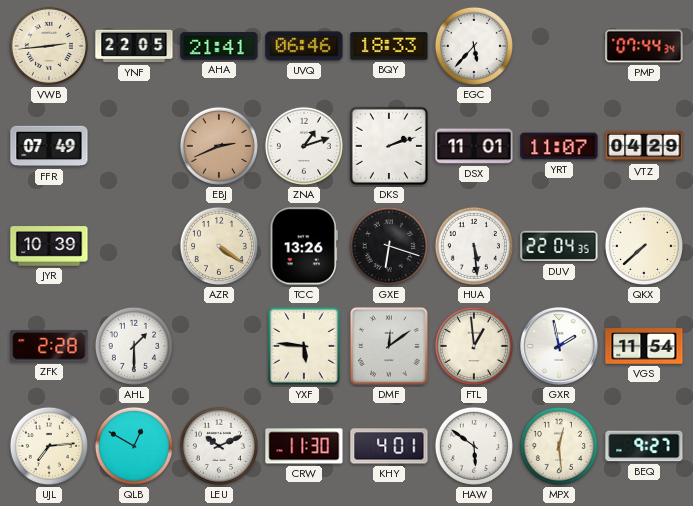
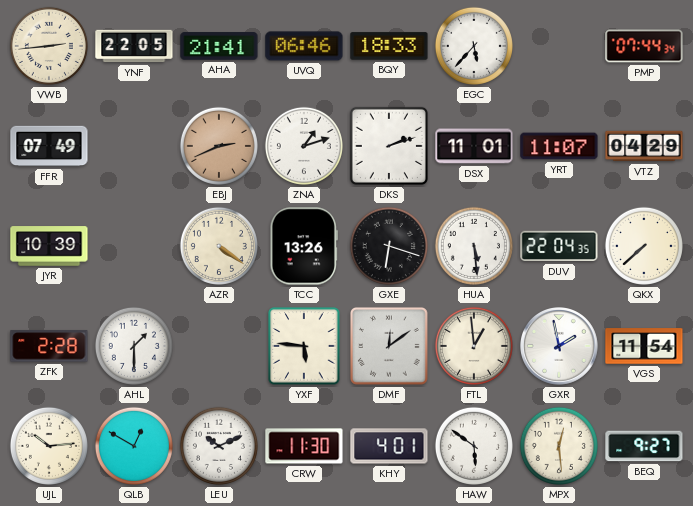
UJL: 7:14 -> 10:14 (49, 446)
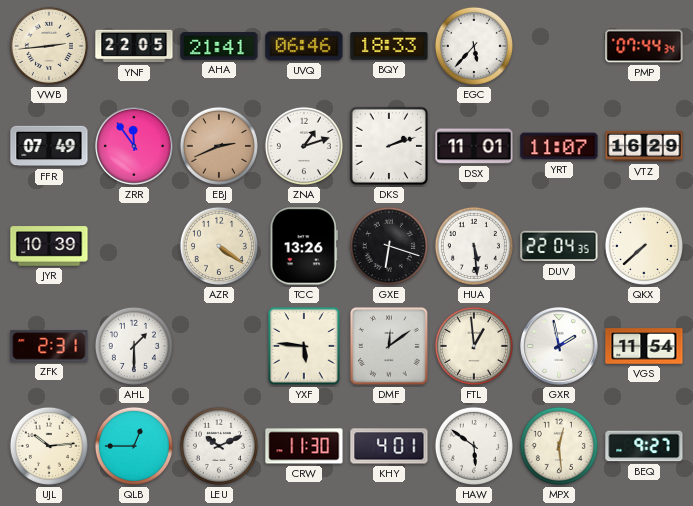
ZRR: none -> 11:54 (135, 147)
VTZ: 04:29 -> 16:29 (644, 146)
ZFK: 2:28 -> 2:31 (49, 346)
QLB: 12:50 -> 12:45 (134, 446)
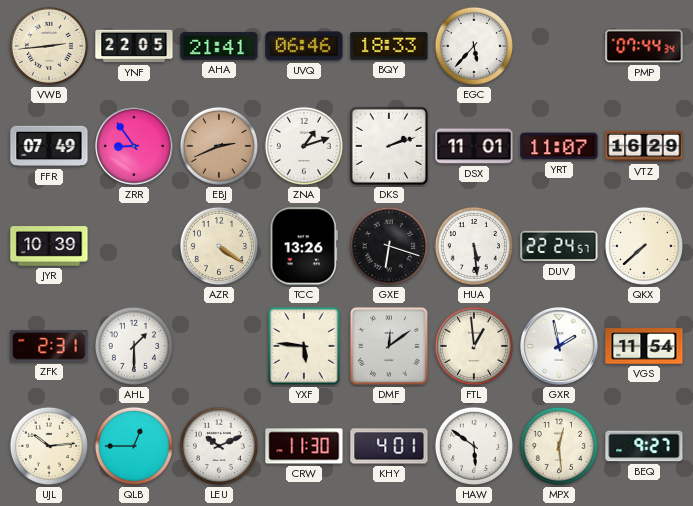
ZRR: 11:54 -> 8:54 (135, 147)
DUV: 22:04 -> 22:24 (559, 246)
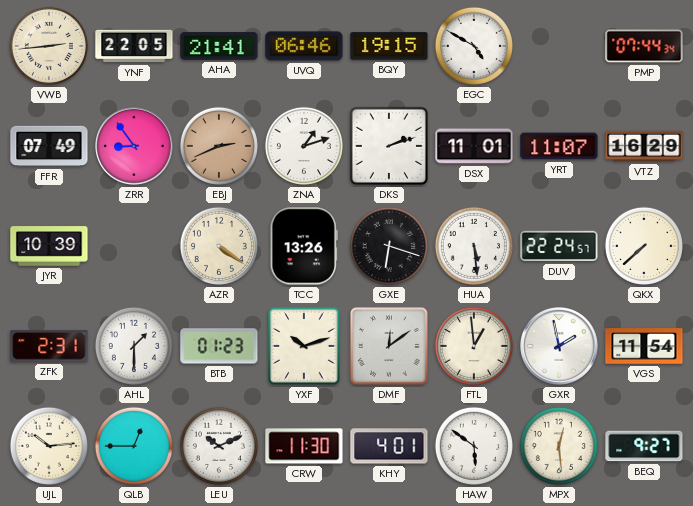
BQY: 18:33 -> 19:15 (389, 46)
EGC: 5:37 -> 4:50 (474, 46)
BTB: none -> 01:23 (219, 346)
YXF: 5:46 -> 10:12 (304, 346)
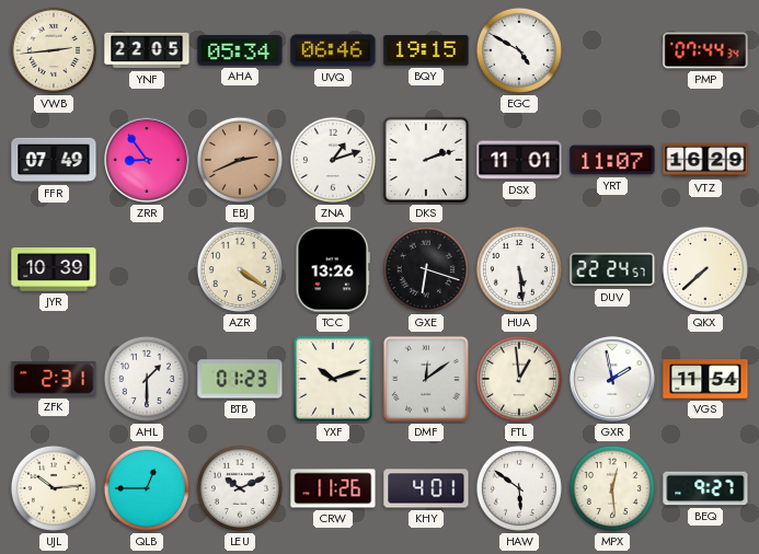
AHA: 21:41 -> 05:34 (240, 50)
CRW: 11:30 -> 11:26 (333, 488)
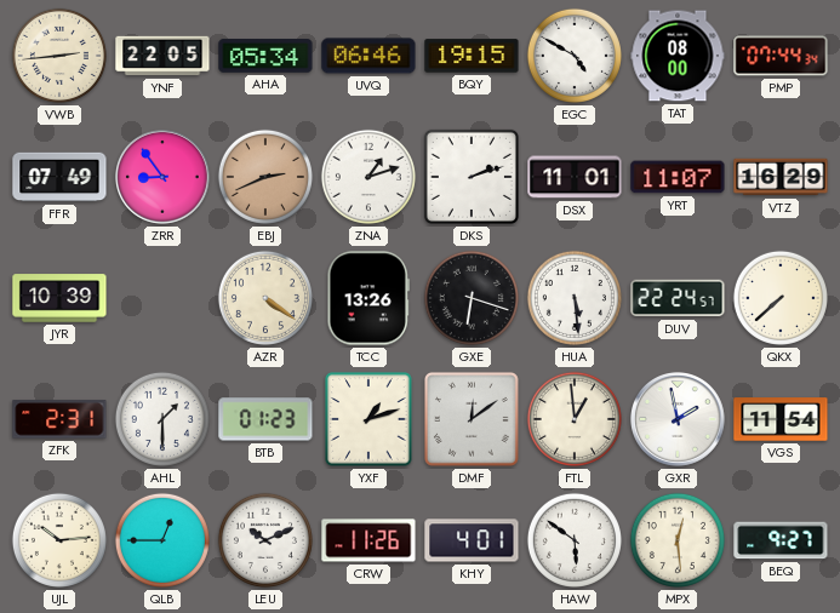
TAT: none -> 08:00 (678, 56)
YXF: 10:12 -> 1:12 (368, 419)
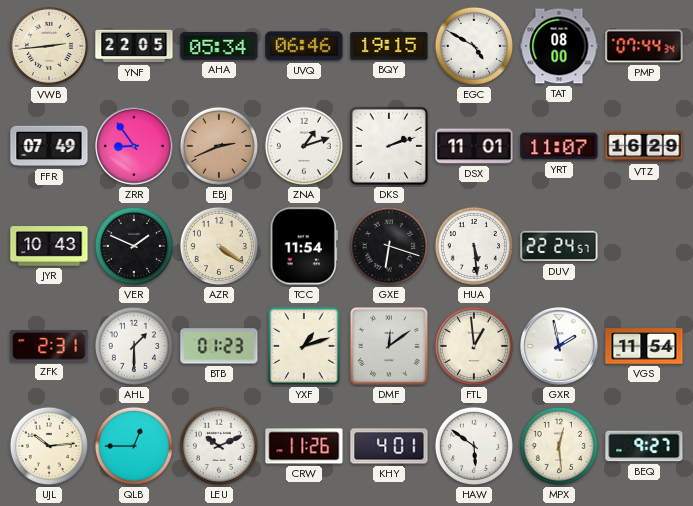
JYR: 10:39 -> 10:43 (49, 246)
VER: none -> 1:49 (134, 246)
TCC: 13:26 -> 11:54 (304, 246)
QKX: 7:38 -> none (781, 298)
